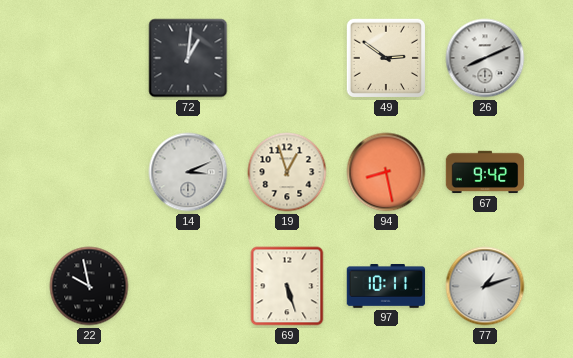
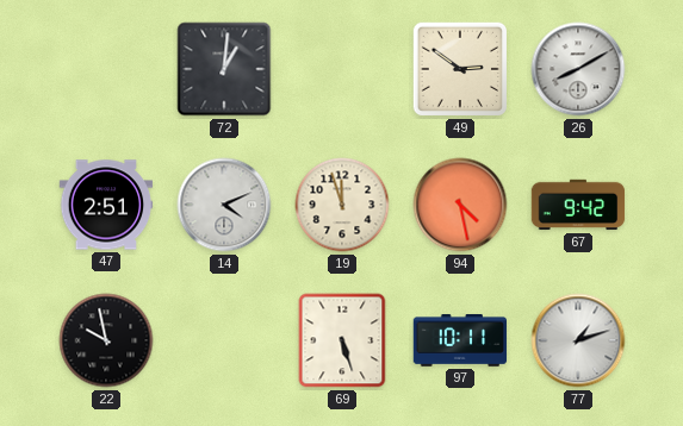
26: 8:11 -> 8:10 (578, 69)
47: none -> 2:51 (106, 205)
14: 3:11 -> 4:11 (224, 205)
19: 12:57 -> 11:57 (342, 205)
94: 8:28 -> 4:28 (460, 205)
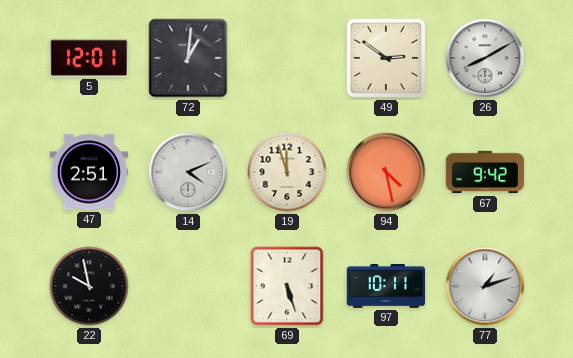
5: none -> 12:01 (88, 58)
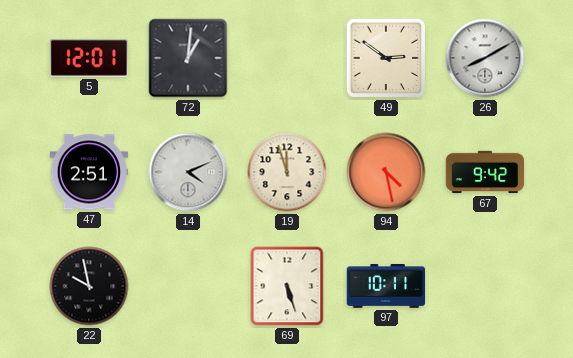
77: 1:12 -> none (485, 286)
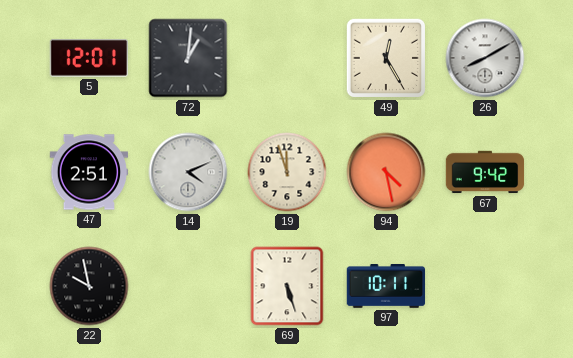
49: 2:51 -> 12:25 (386, 58)
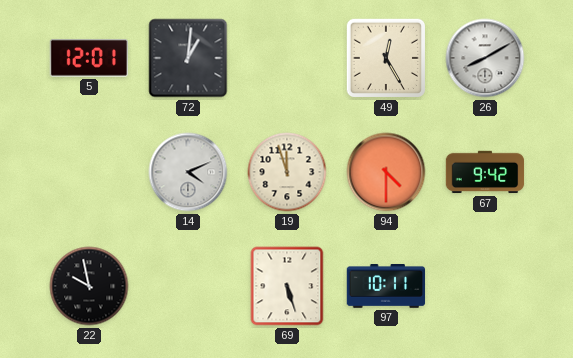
47: 2:51 -> none (89, 172)
94: 4:28 -> 4:30 (386, 172)
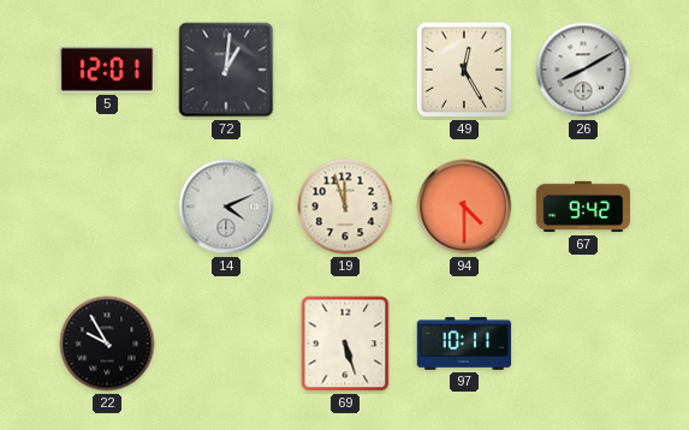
22: 9:58 -> 9:55 (107, 344)
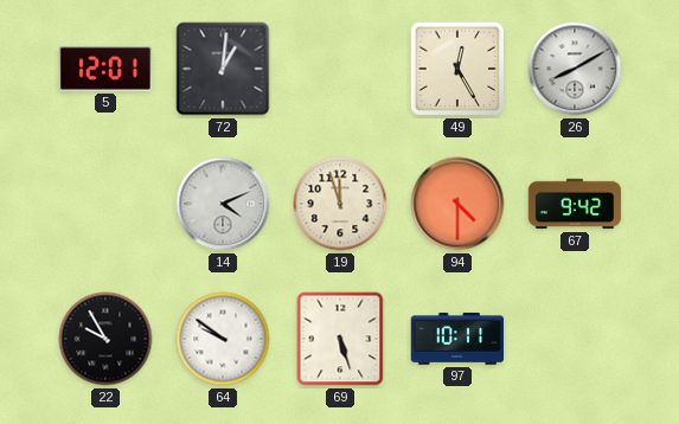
64: none -> 9:51 (223, 339)
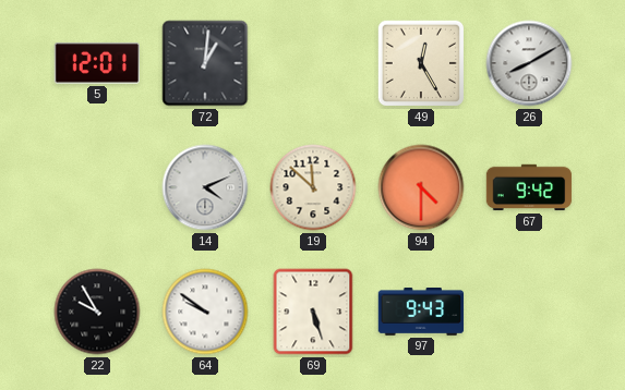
19: 11:57 -> 11:52 (313, 187)
97: 10:11 -> 9:43 (421, 313)
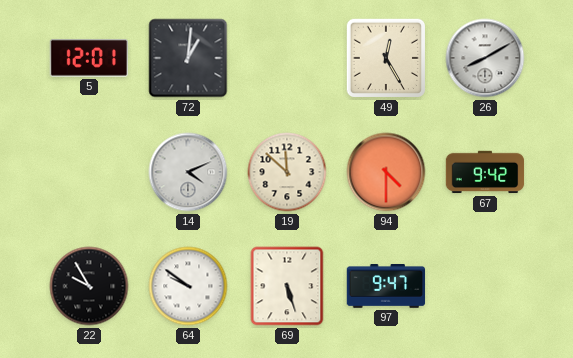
97: 9:43 -> 9:47 (386, 287)
